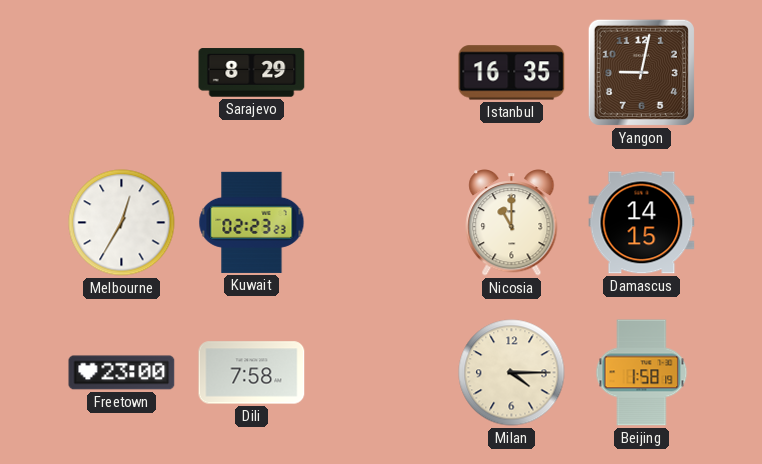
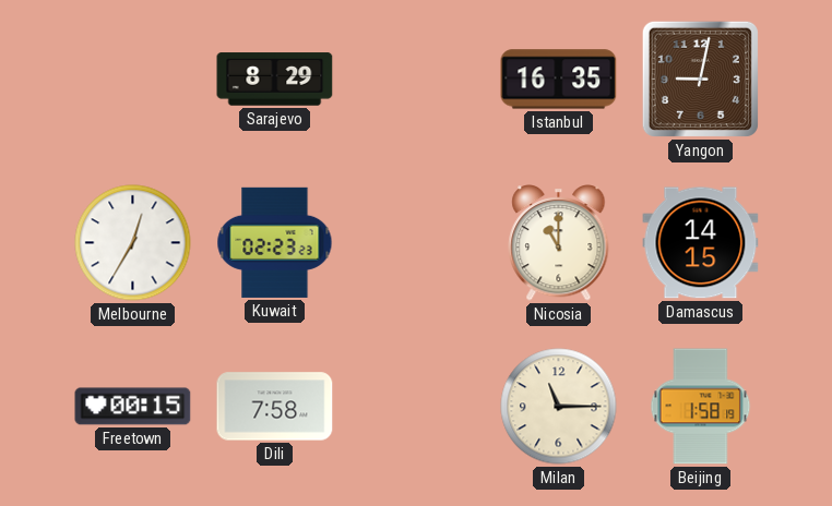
Freetown: 23:00 -> 00:15 (133, 407)
Milan: 4:15 -> 11:15 (559, 407)
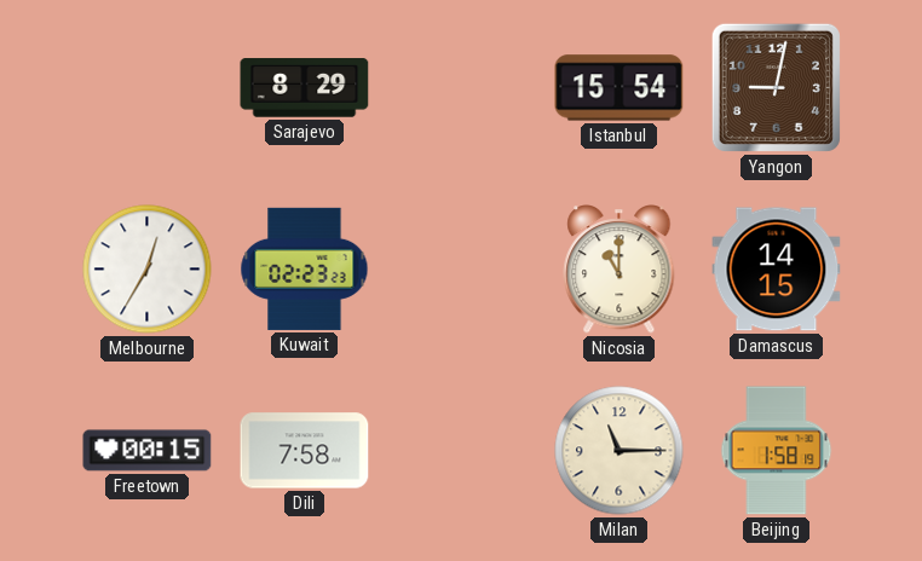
Istanbul: 16:35 -> 15:54 (620, 88)
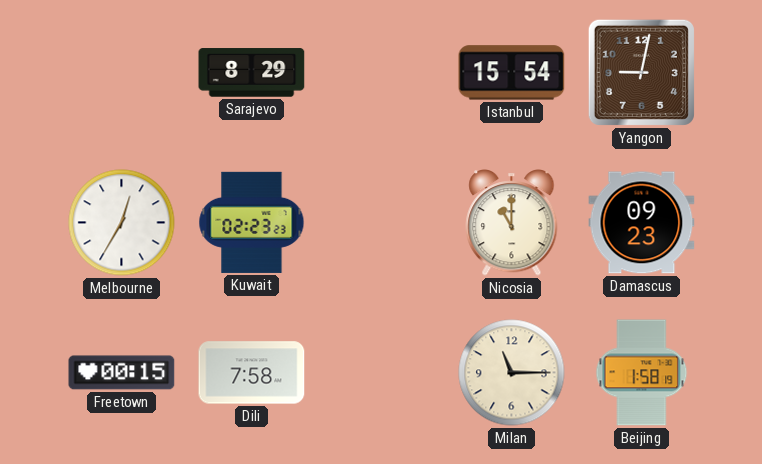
Damascus: 14:15 -> 09:23 (642, 223)
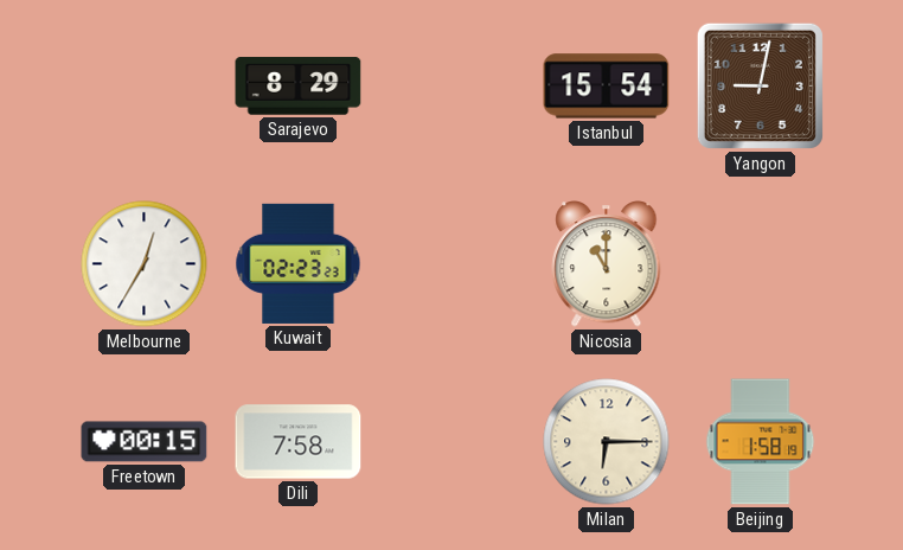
Damascus: 09:23 -> none (642, 223)
Milan: 11:15 -> 6:15 (607, 442)
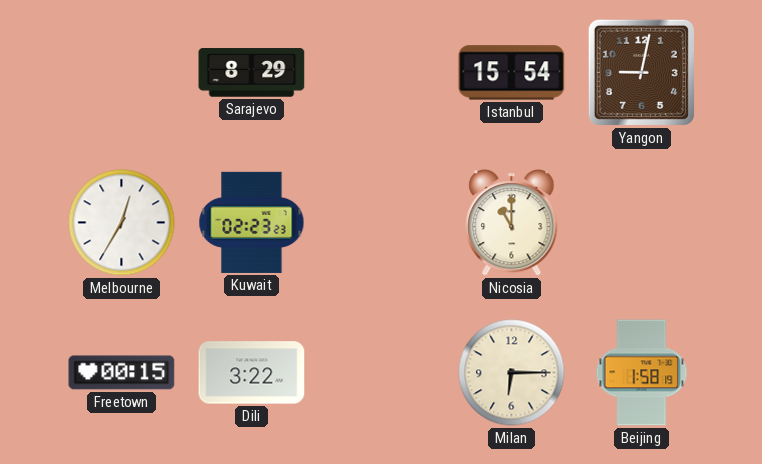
Dili: 7:58 -> 3:22 (252, 373)
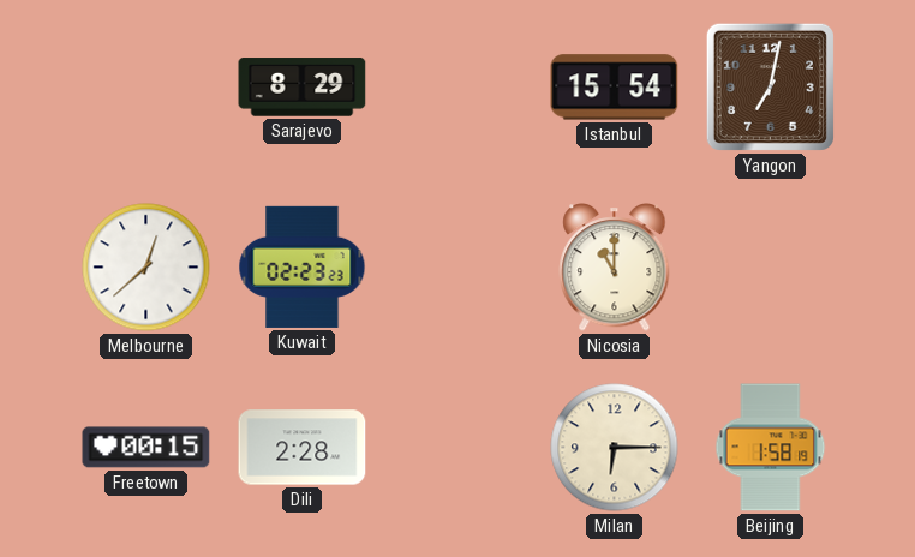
Yangon: 9:02 -> 7:02 (770, 86)
Melbourne: 12:35 -> 12:38 (146, 268)
Dili: 3:22 -> 2:28 (303, 448)
